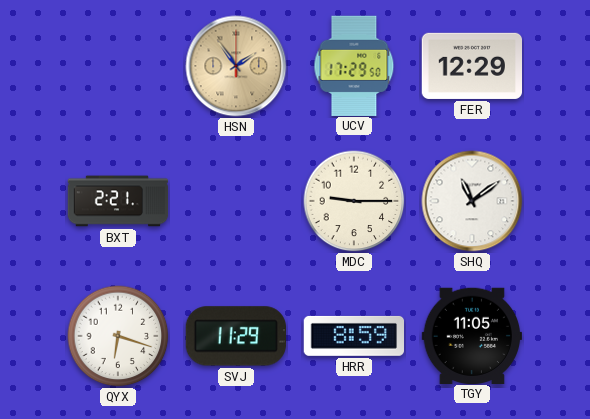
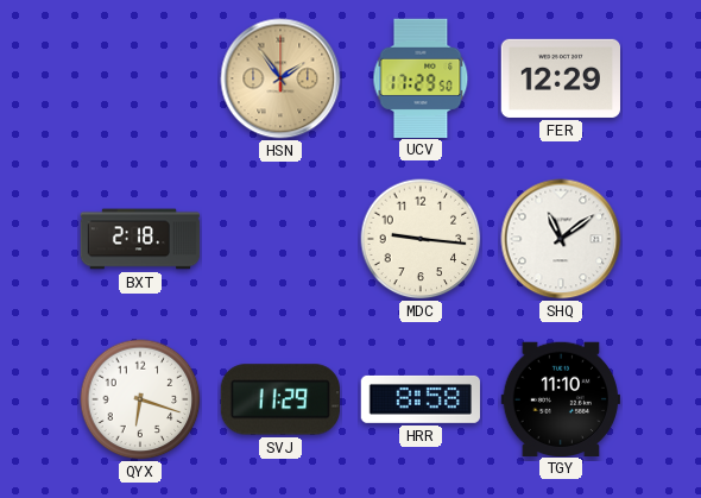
BXT: 2:21 -> 2:18 (140, 239)
MDC: 9:15 -> 9:16 (421, 239)
HRR: 8:59 -> 8:58 (419, 399)
TGY: 11:05 -> 11:10 (560, 398)
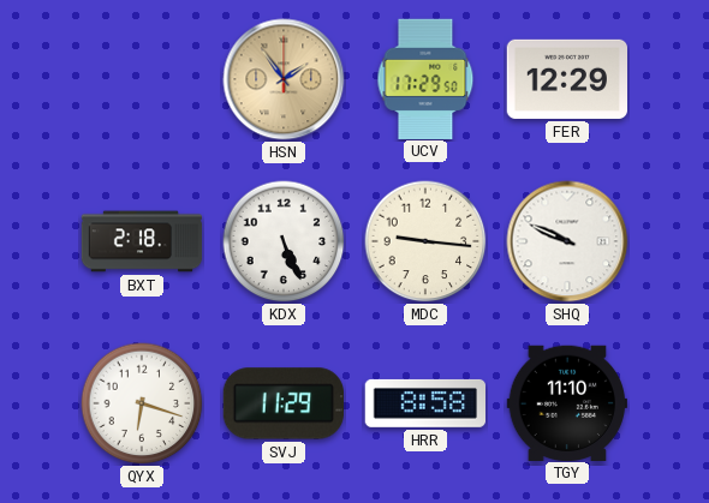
KDX: none -> 5:26 (284, 241)
SHQ: 11:09 -> 9:49 (567, 241)
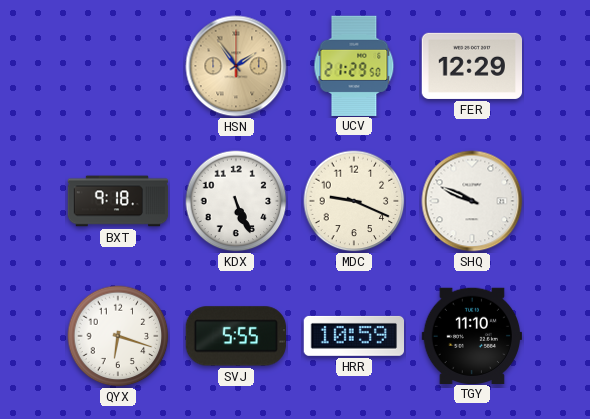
UCV: 17:29 -> 21:29 (354, 65)
BXT: 2:18 -> 9:18 (118, 201)
MDC: 9:16 -> 9:19 (354, 201)
SVJ: 11:29 -> 5:55 (235, 336)
HRR: 8:58 -> 10:59 (353, 336)
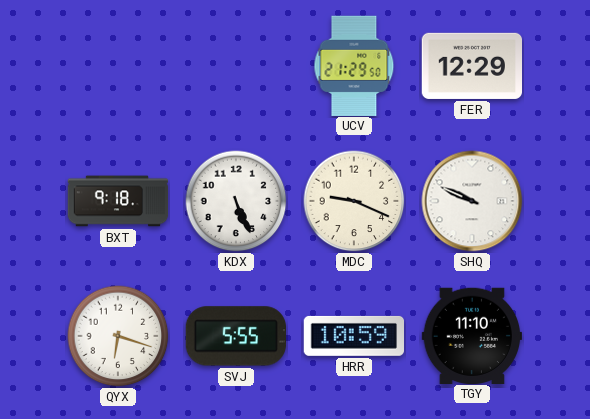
HSN: 1:54 -> none (236, 66)
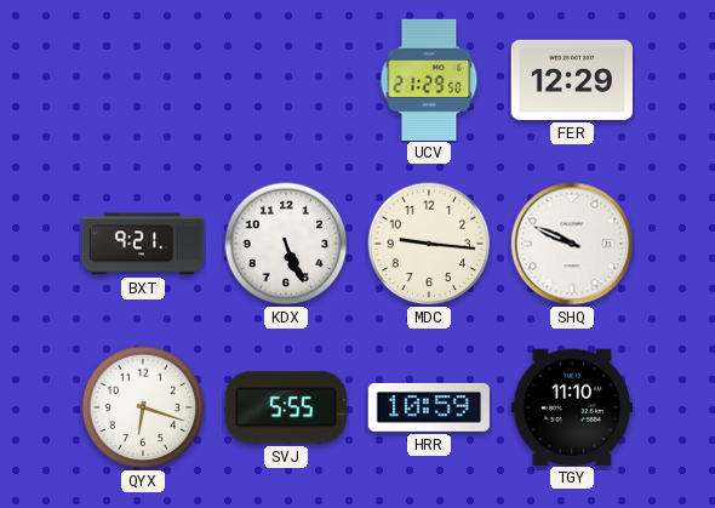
BXT: 9:18 -> 9:21 (143, 244)
MDC: 9:19 -> 9:16 (429, 244)
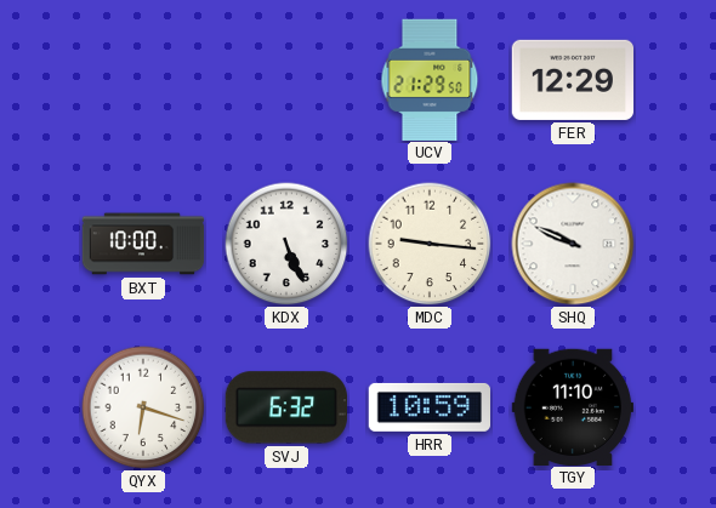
BXT: 9:21 -> 10:00 (143, 244)
SVJ: 5:55 -> 6:32 (285, 407)
